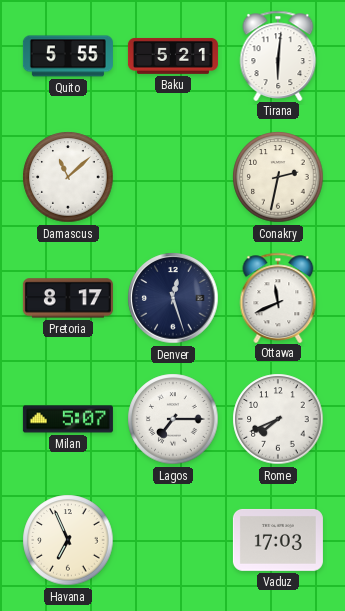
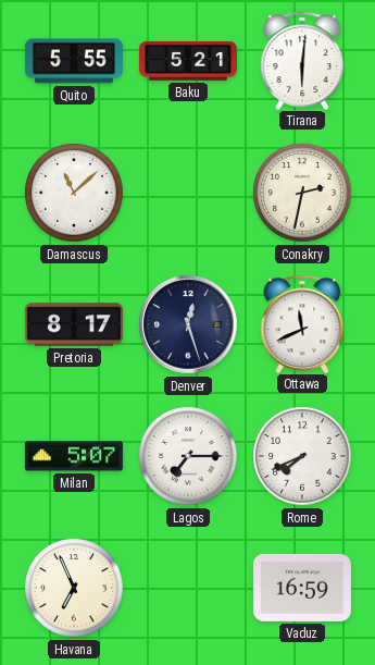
Vaduz: 17:03 -> 16:59 (302, 588)
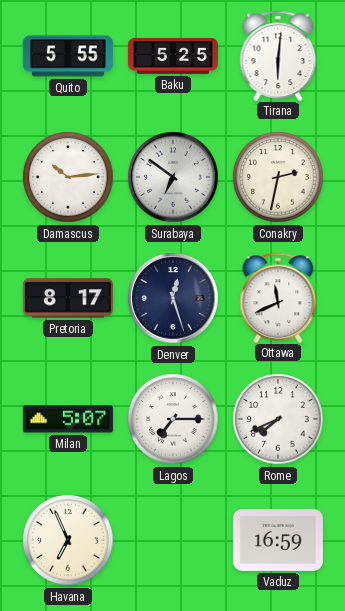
Baku: 5:21 -> 5:25 (173, 56)
Damascus: 11:08 -> 10:14 (68, 177)
Surabaya: none -> 6:51 (173, 177)
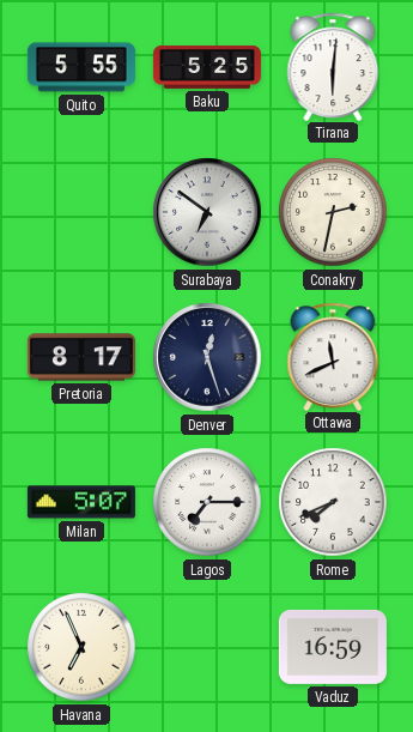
Damascus: 10:14 -> none (68, 177)
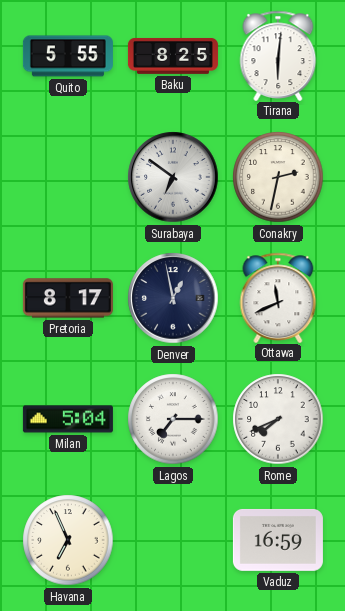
Baku: 5:25 -> 8:25 (173, 56)
Denver: 12:27 -> 12:58 (173, 298)
Milan: 5:07 -> 5:04 (68, 419)
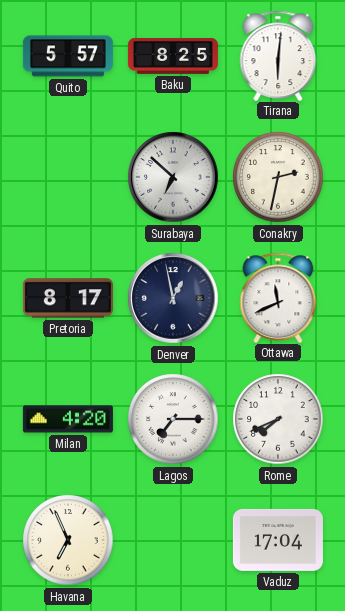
Quito: 5:55 -> 5:57 (68, 56)
Surabaya: 6:51 -> 6:52 (173, 177)
Milan: 5:04 -> 4:20 (68, 419)
Vaduz: 16:59 -> 17:04 (278, 540)
